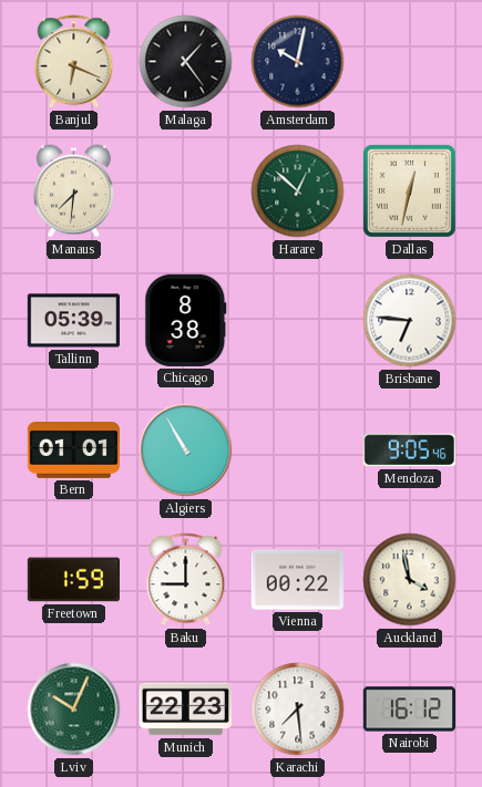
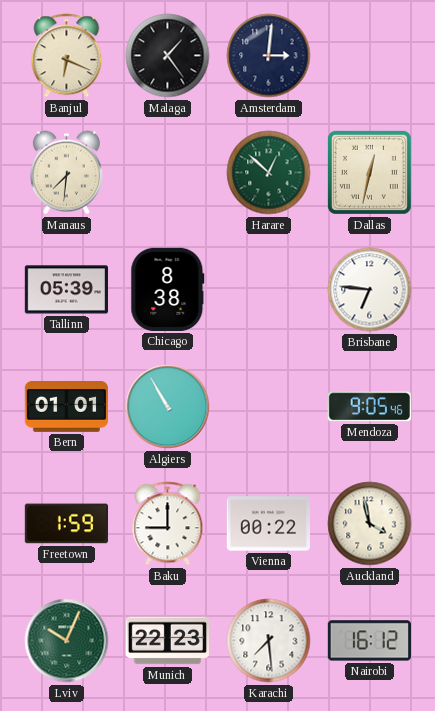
Amsterdam: 10:02 -> 3:01 (269, 56)
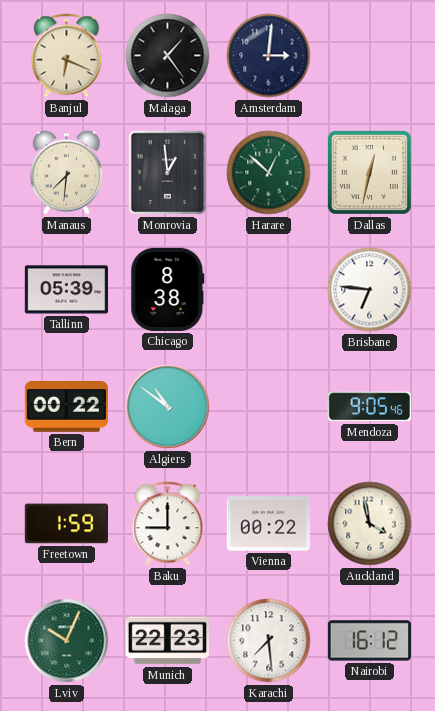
Monrovia: none -> 12:59 (168, 173)
Bern: 01:01 -> 00:22 (66, 407)
Algiers: 10:55 -> 10:51 (168, 407)
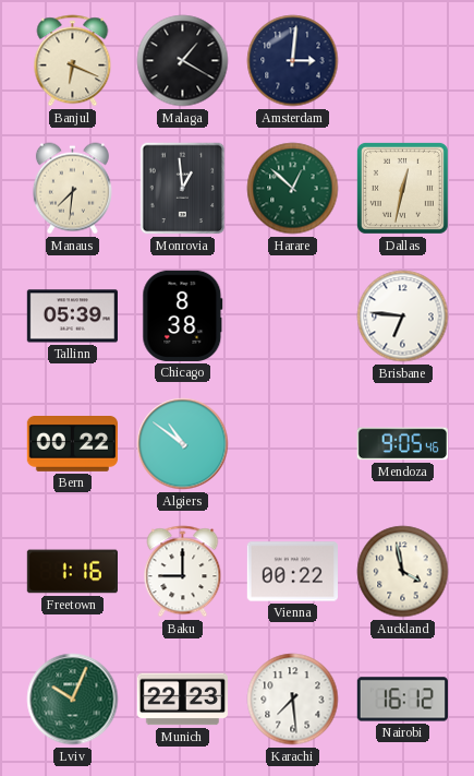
Malaga: 1:24 -> 1:20 (183, 61)
Freetown: 1:59 -> 1:16 (72, 572)
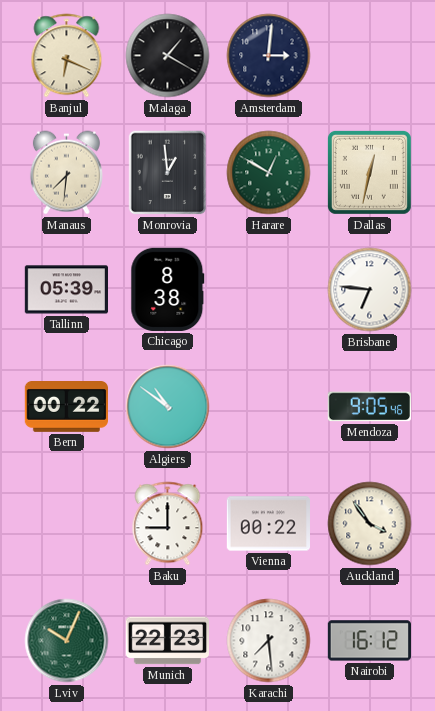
Harare: 12:52 -> 12:50 (269, 173)
Freetown: 1:16 -> none (72, 572)
Auckland: 3:58 -> 3:54 (370, 524)
